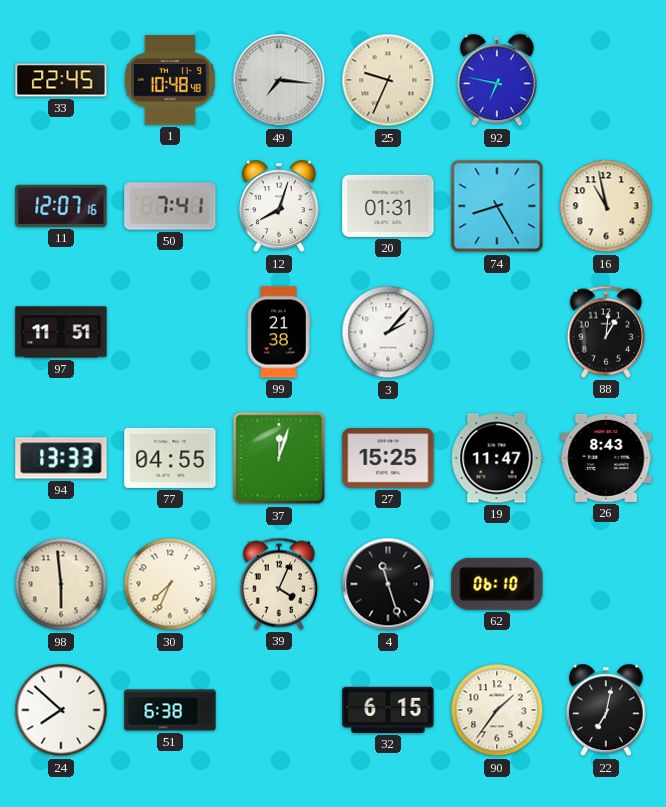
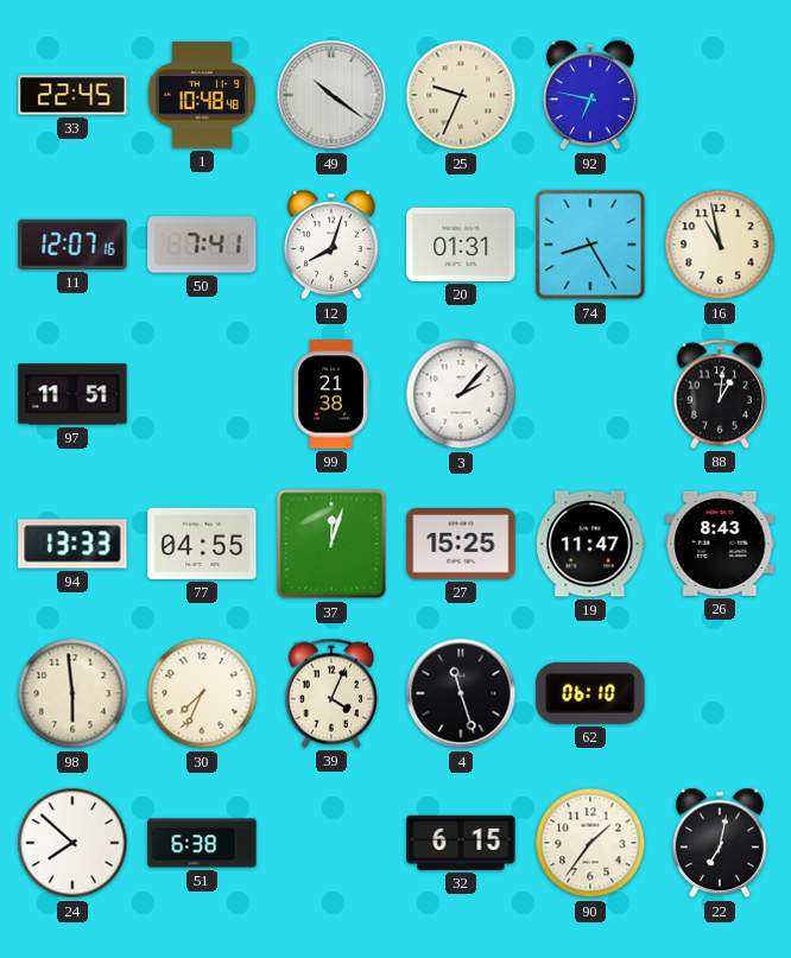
49: 7:16 -> 10:21 (331, 95)
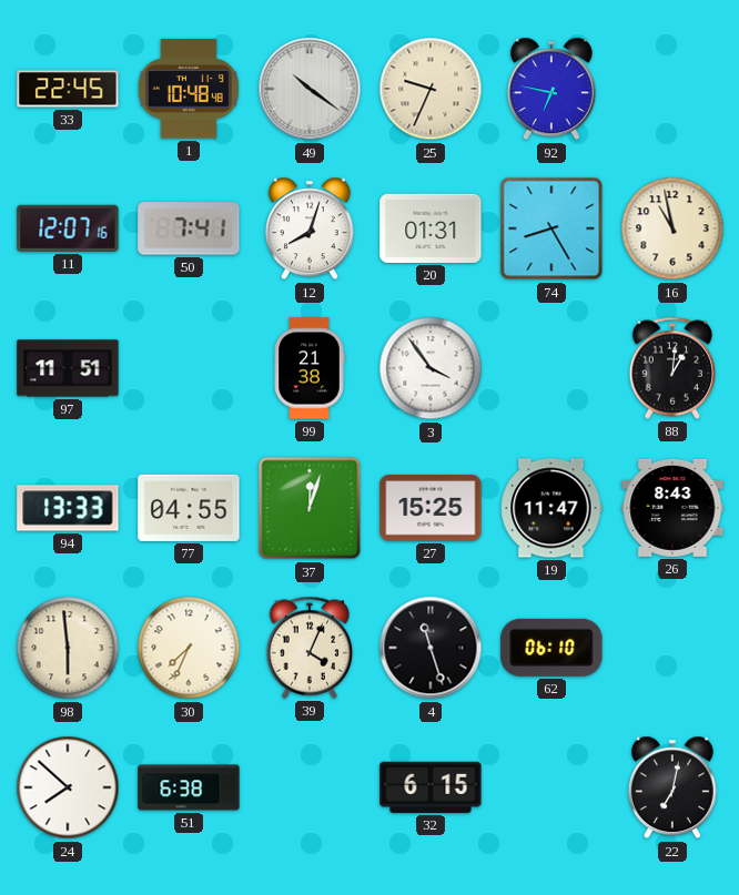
3: 2:07 -> 3:54 (431, 368)
90: 1:36 -> none (590, 843)
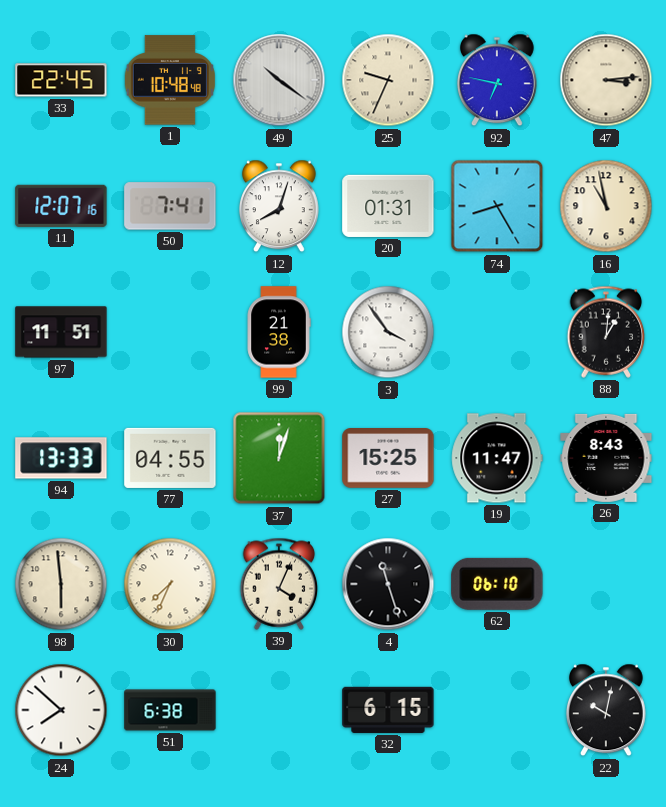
47: none -> 3:14 (606, 80)
22: 7:02 -> 10:02 (606, 710)
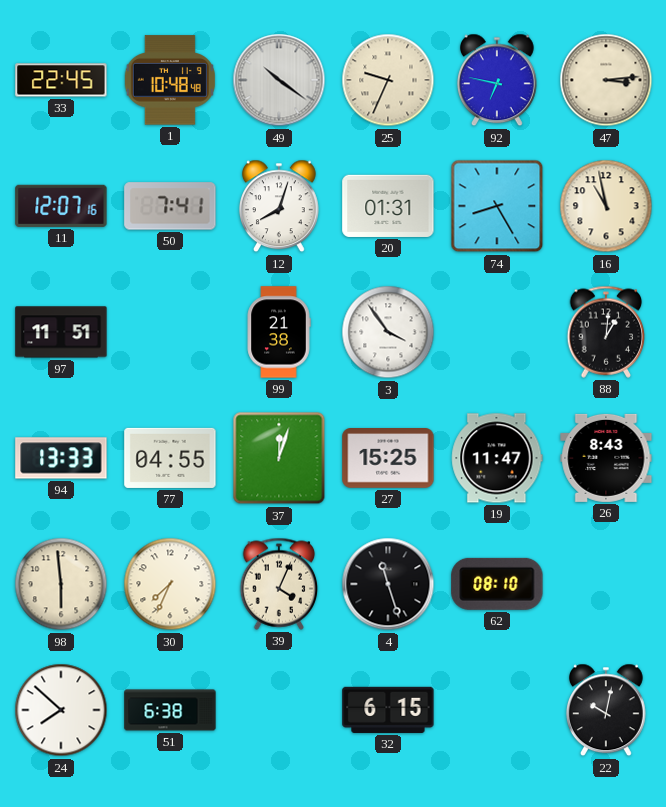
62: 06:10 -> 08:10 (497, 584)
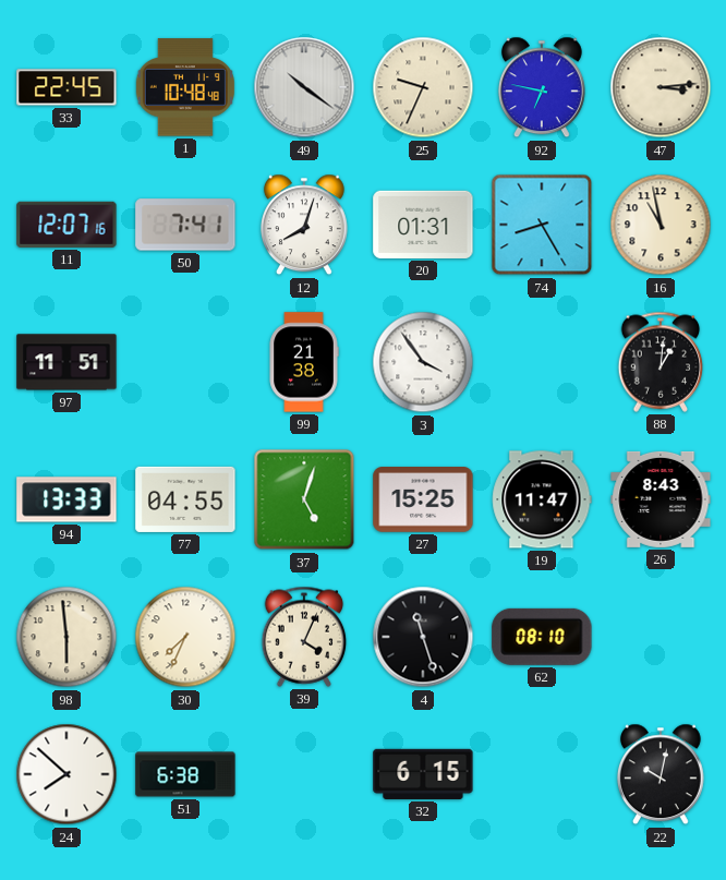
37: 12:03 -> 5:03 (304, 499)
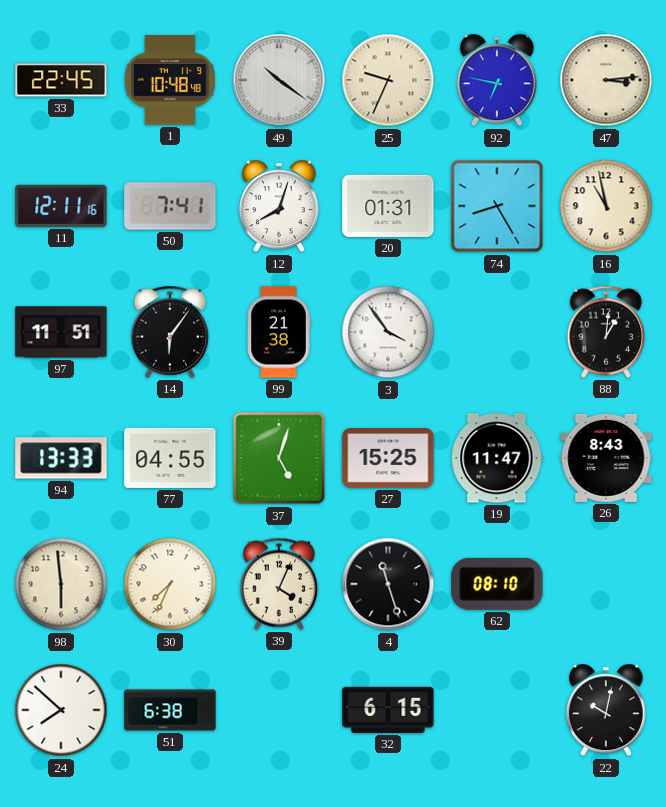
11: 12:07 -> 12:11 (61, 206)
14: none -> 6:06 (170, 332)
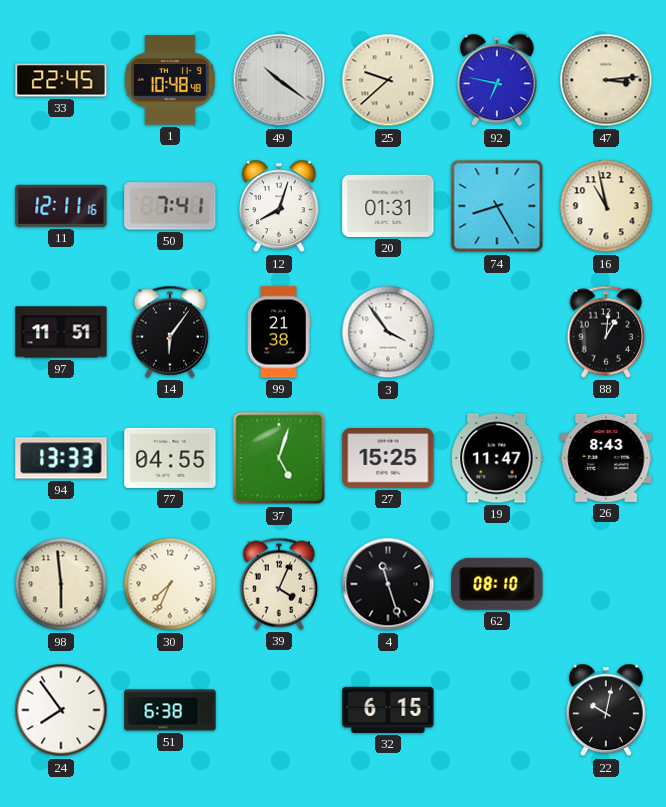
25: 9:34 -> 9:38 (388, 80)
24: 7:52 -> 7:54 (61, 710)
